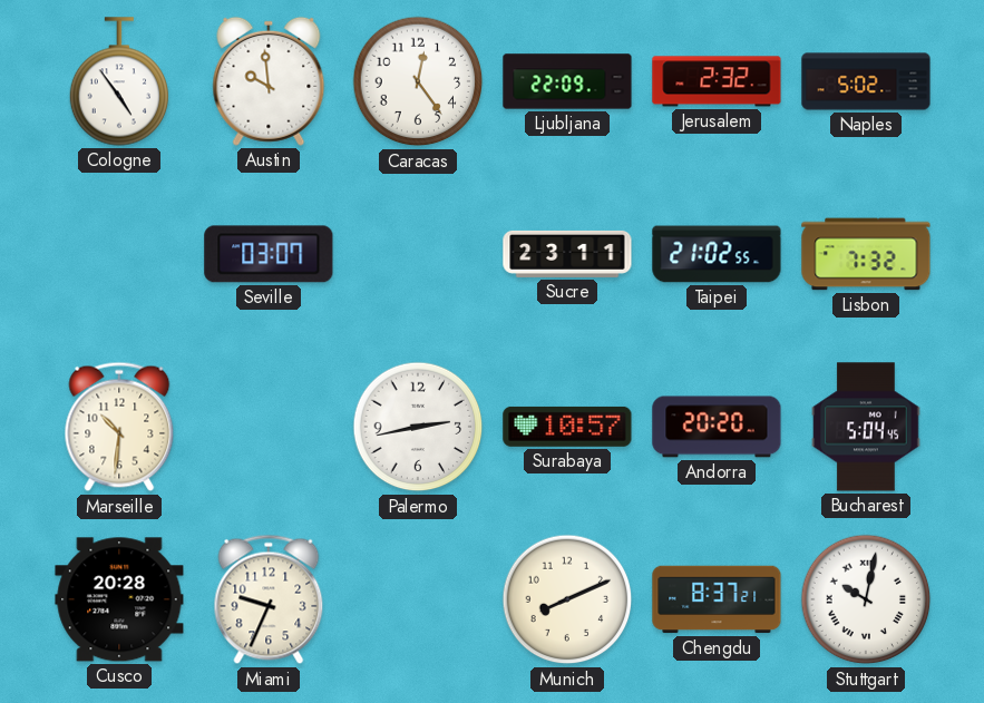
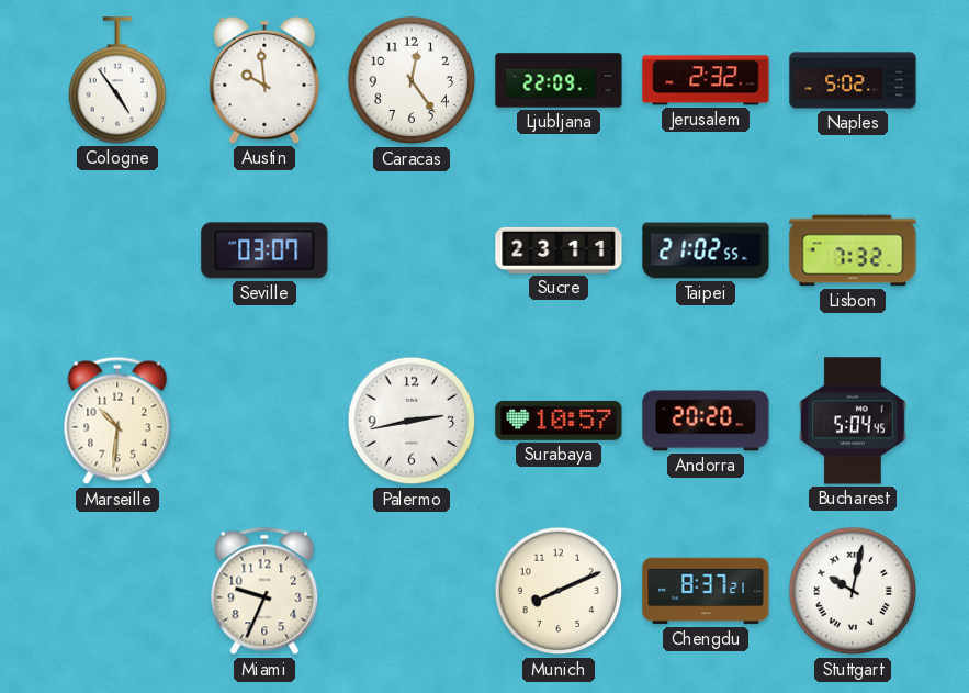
Cusco: 20:28 -> none (119, 599)
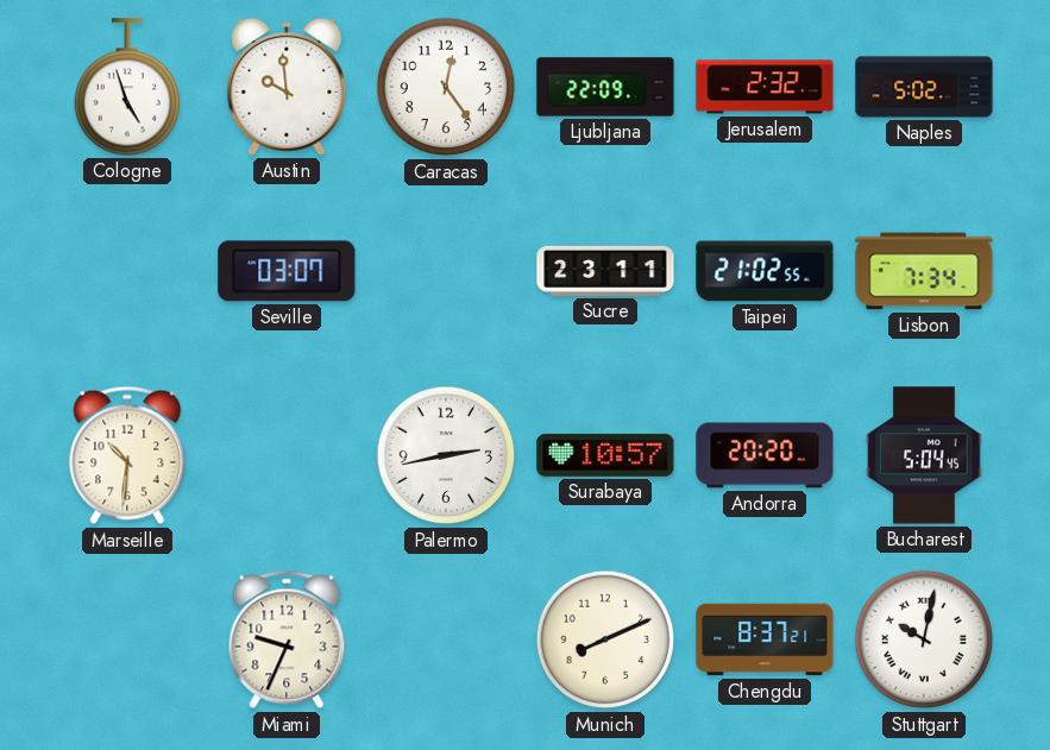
Cologne: 4:54 -> 4:57 (127, 87)
Lisbon: 7:32 -> 7:34 (924, 271)
